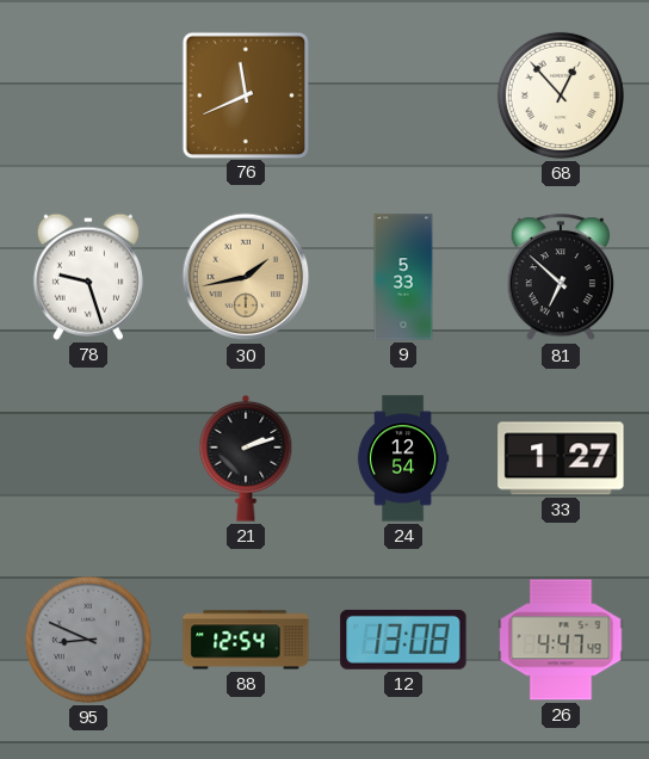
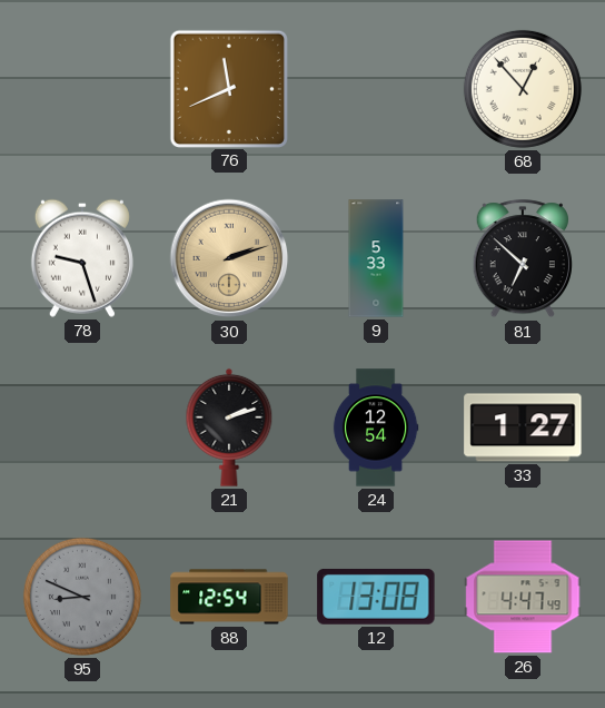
30: 1:43 -> 2:12 (229, 258)
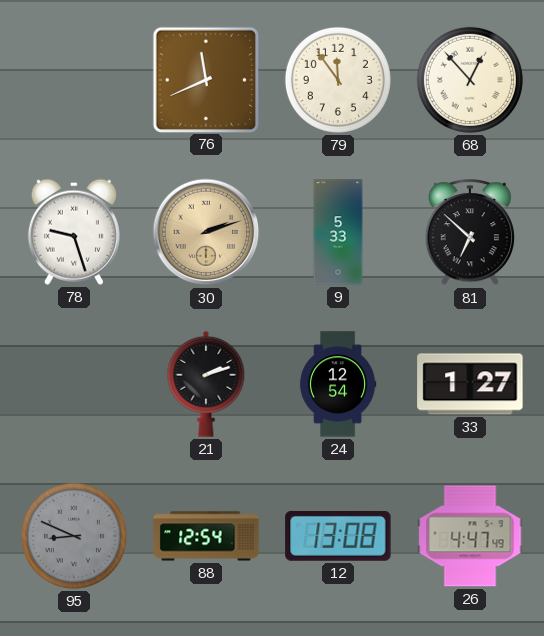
79: none -> 11:54 (338, 80)
